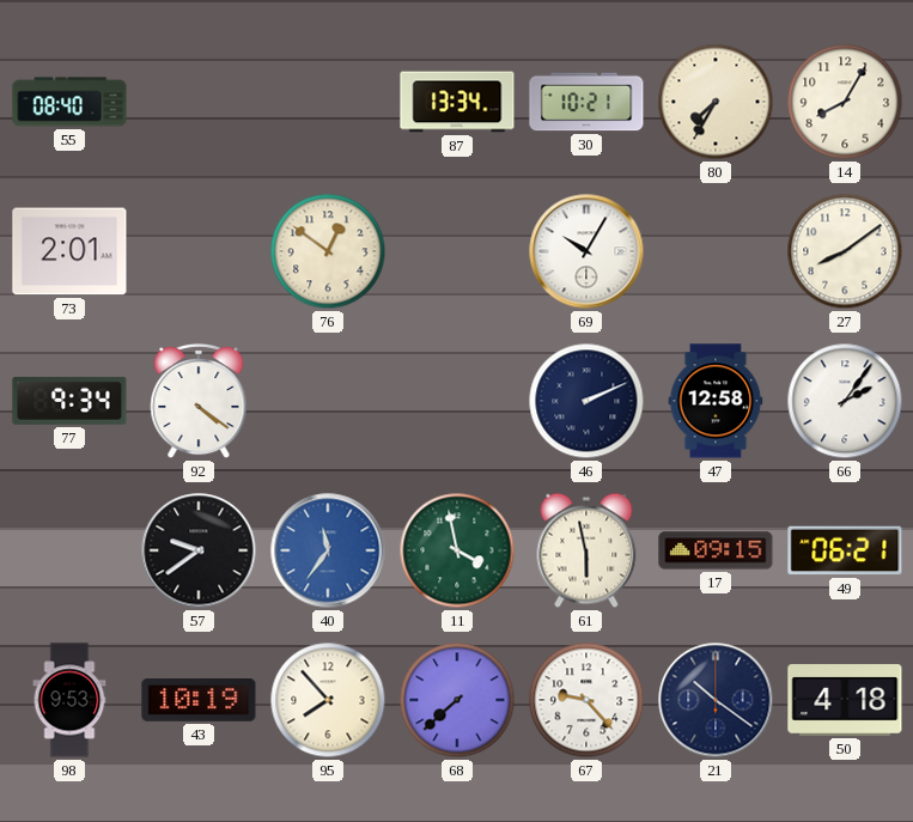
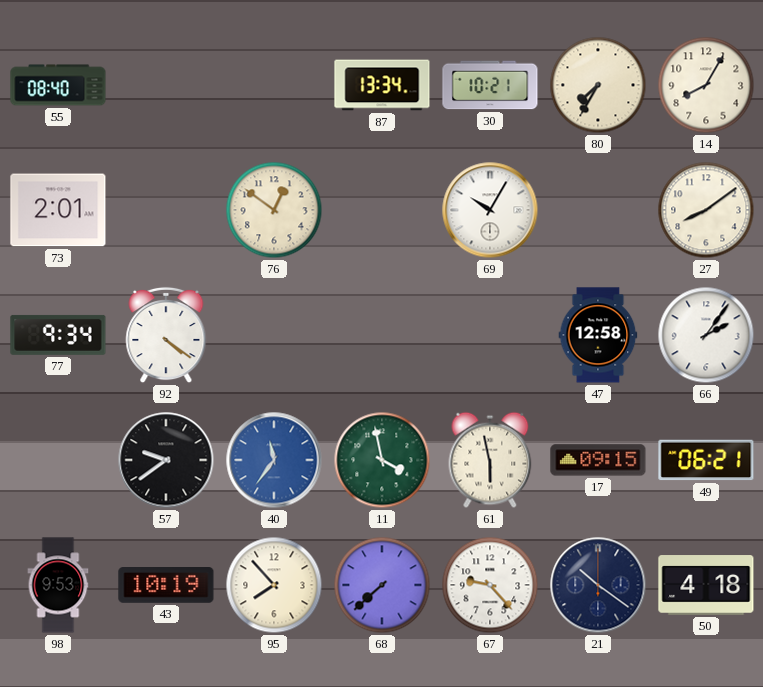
46: 2:11 -> none (586, 401)
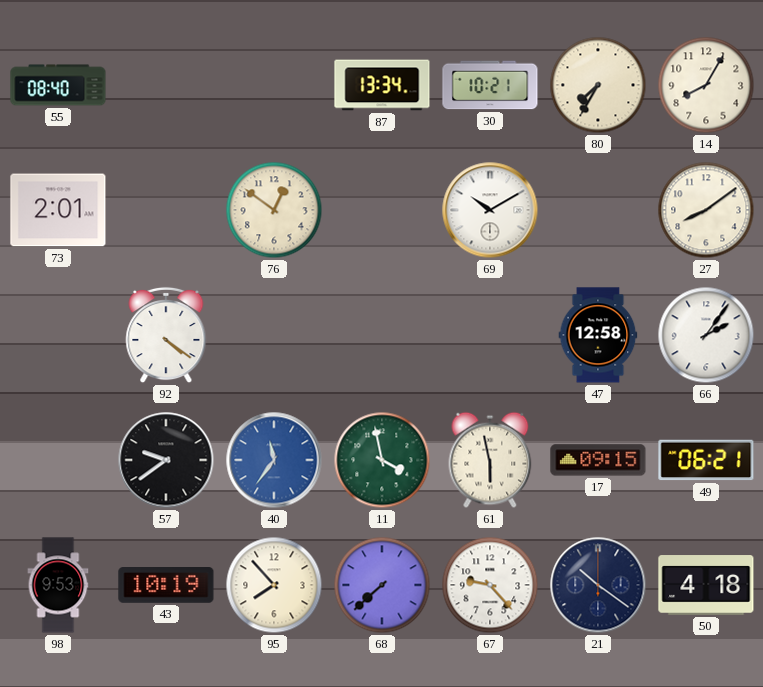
69: 10:05 -> 10:10 (490, 210)
77: 9:34 -> none (58, 335)
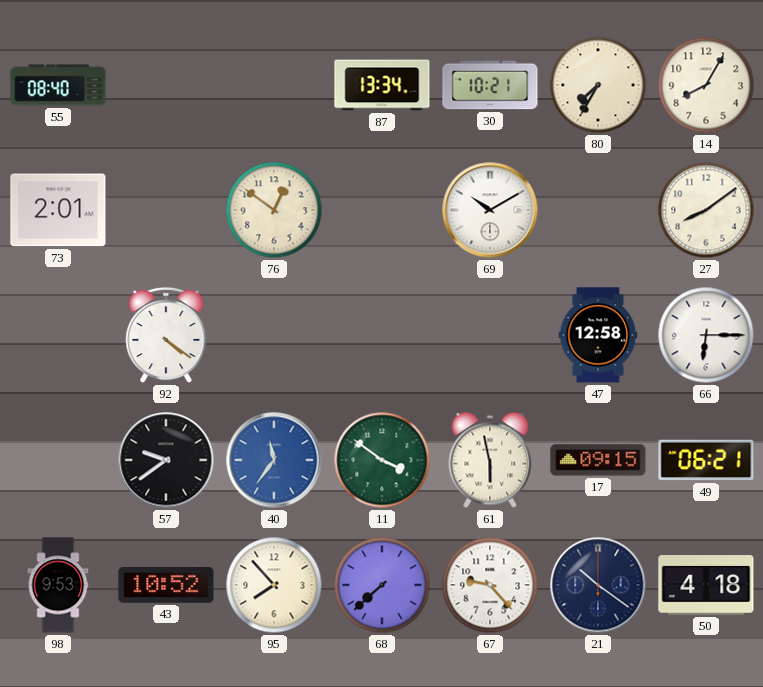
66: 2:06 -> 6:15 (706, 335)
11: 3:58 -> 3:51 (382, 460)
43: 10:19 -> 10:52 (166, 586)
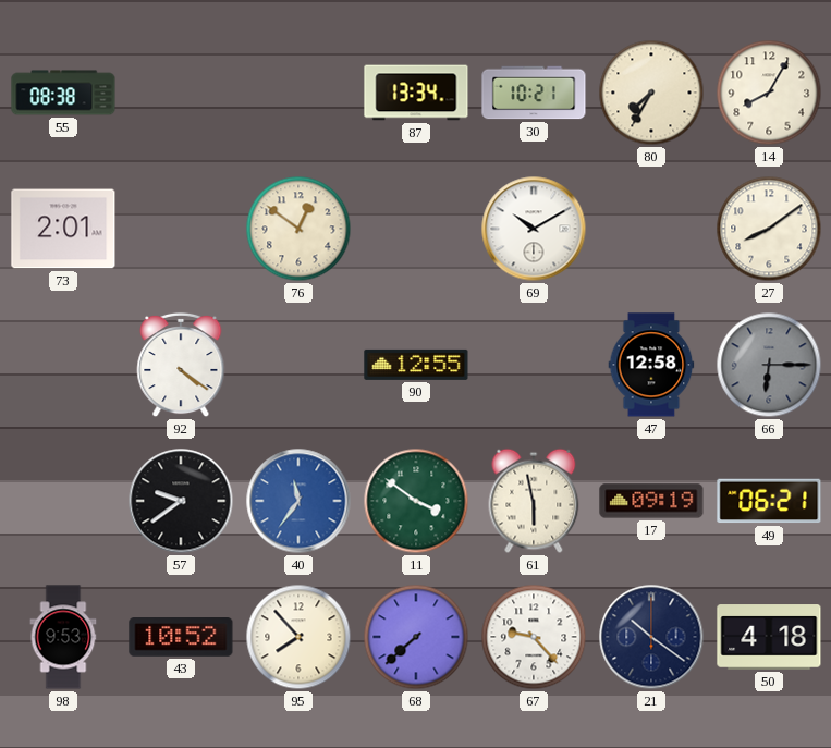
55: 08:40 -> 08:38 (63, 93)
90: none -> 12:55 (416, 365)
66 dial: white -> grey (769, 365)
17: 09:15 -> 09:19 (651, 501)
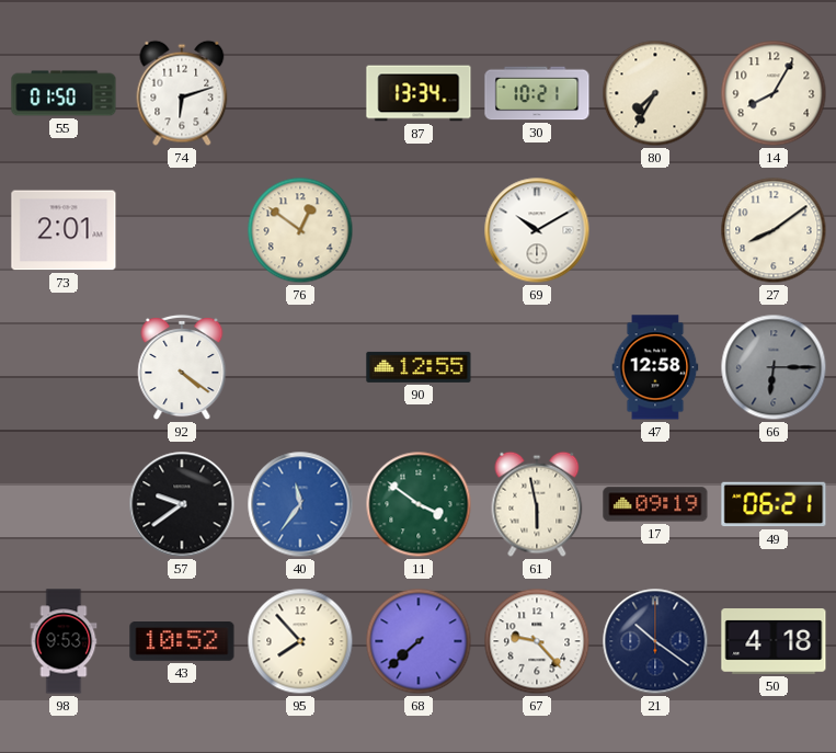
55: 08:38 -> 01:50 (64, 93)
74: none -> 6:12 (182, 93)
